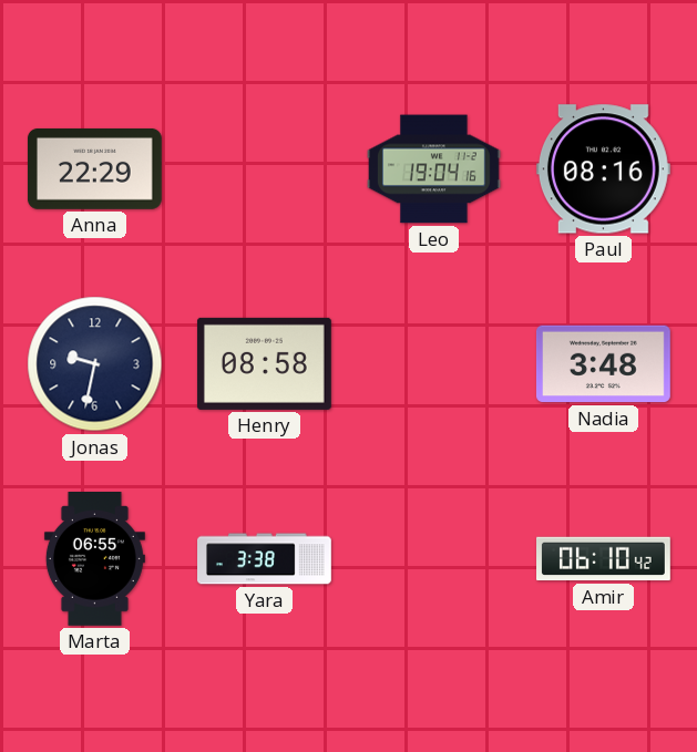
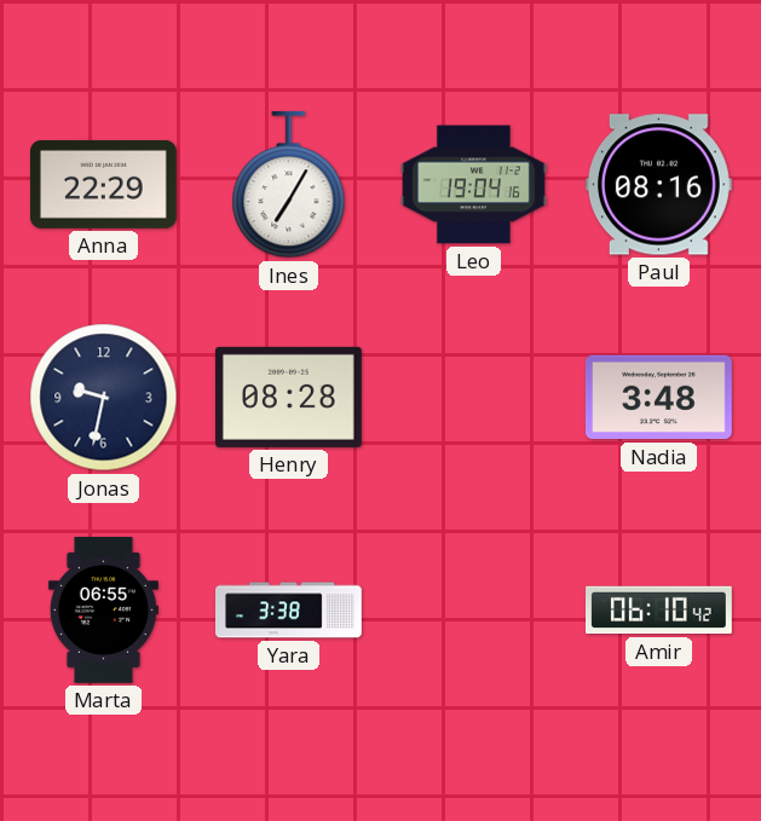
Ines: none -> 7:05 (289, 185)
Henry: 08:58 -> 08:28 (288, 397)
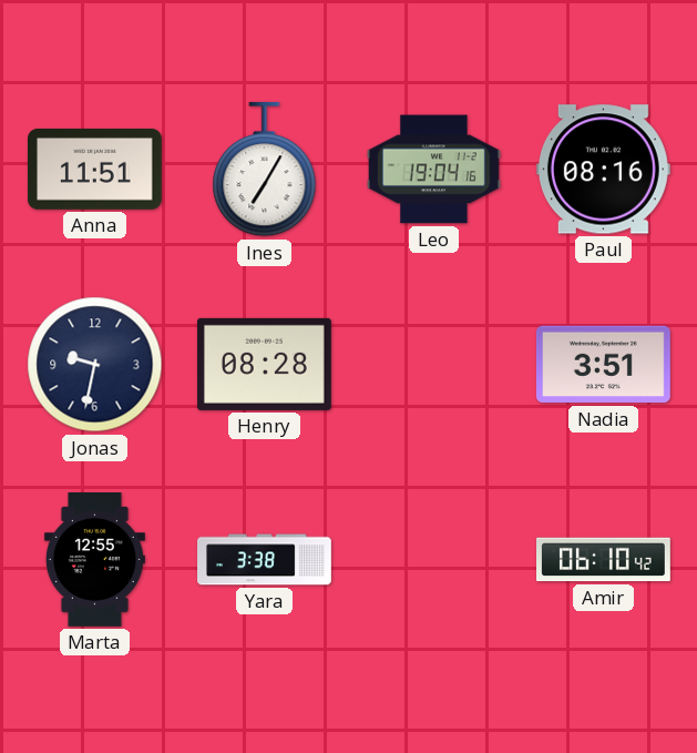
Anna: 22:29 -> 11:51 (94, 169)
Nadia: 3:48 -> 3:51 (603, 365)
Marta: 06:55 -> 12:55 (94, 560)
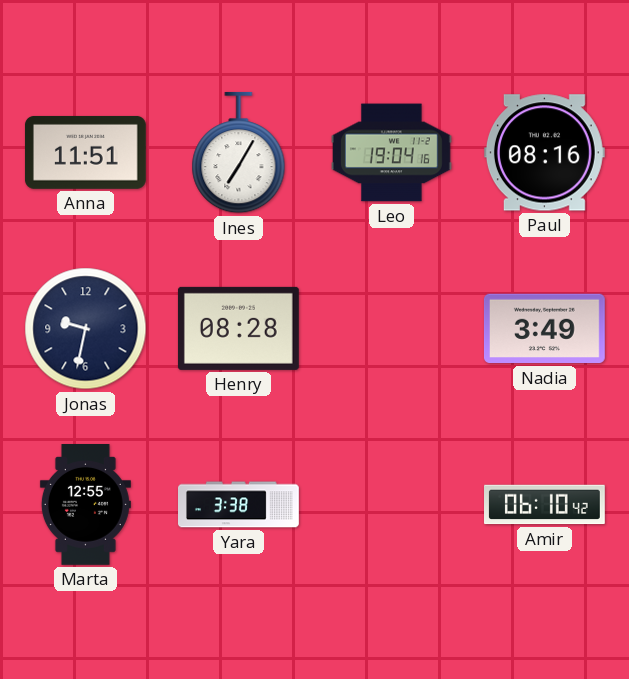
Nadia: 3:51 -> 3:49 (544, 329)
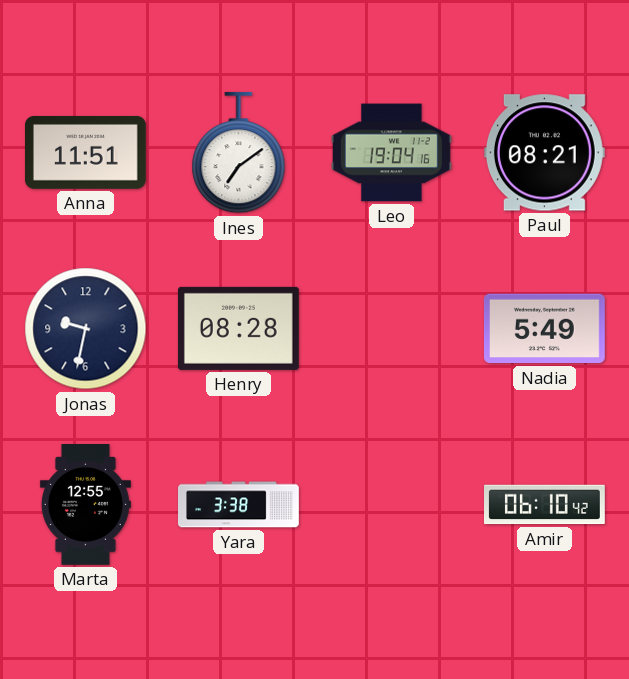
Ines: 7:05 -> 7:09 (239, 153)
Paul: 08:16 -> 08:21 (544, 153)
Nadia: 3:49 -> 5:49 (544, 329)
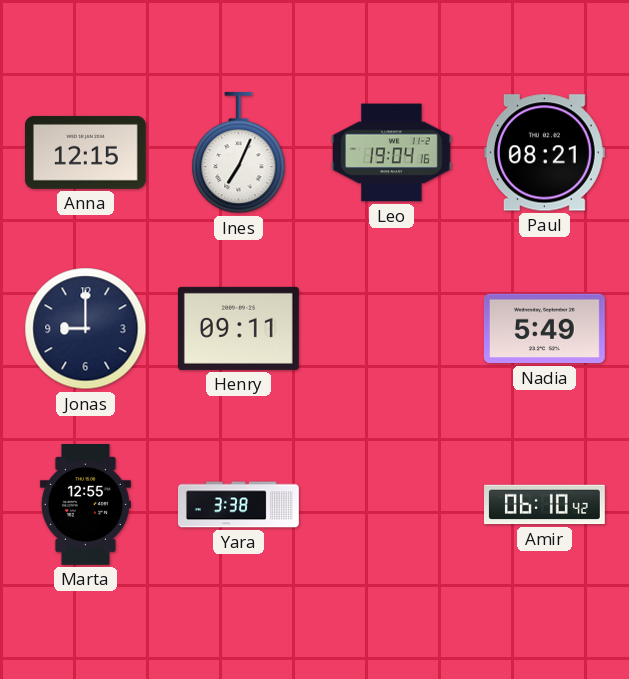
Anna: 11:51 -> 12:15 (85, 152)
Ines: 7:09 -> 7:04 (239, 153)
Jonas: 9:32 -> 9:00 (86, 329)
Henry: 08:28 -> 09:11 (238, 328)
